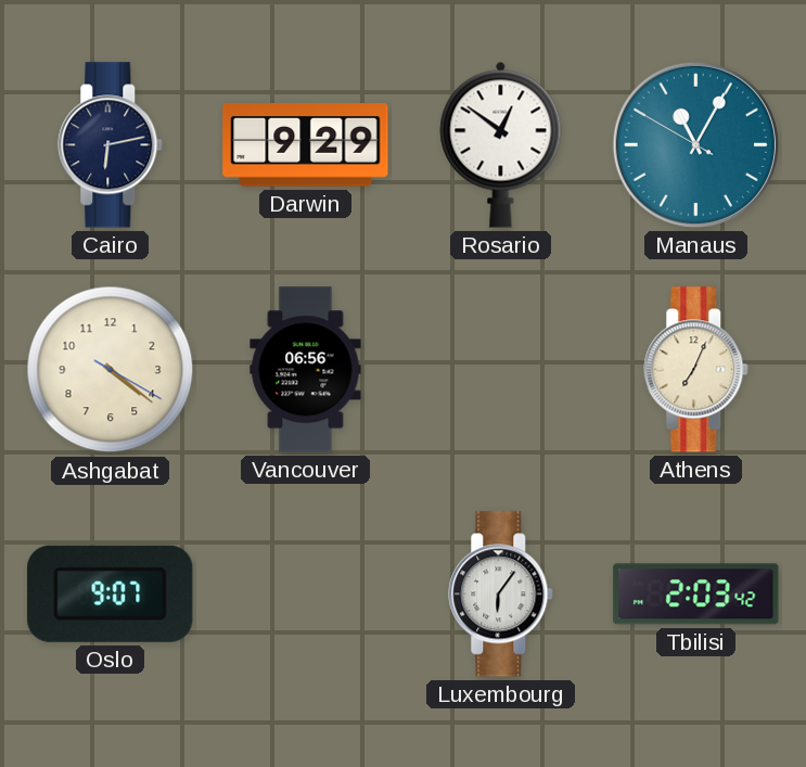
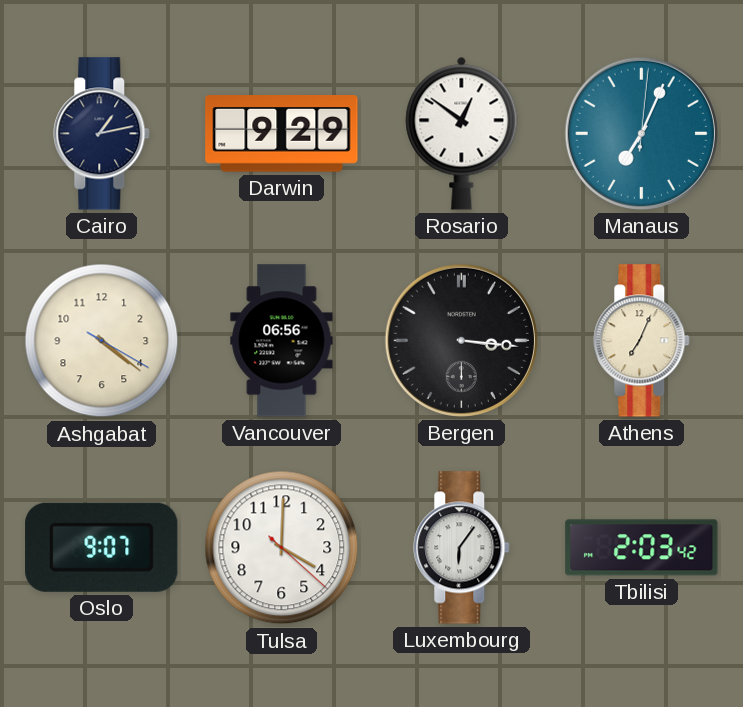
Cairo: 6:13 -> 1:13 (102, 134)
Manaus: 11:04 -> 7:04 (641, 133)
Bergen: none -> 3:16 (461, 340)
Tulsa: none -> 4:00 (282, 548)
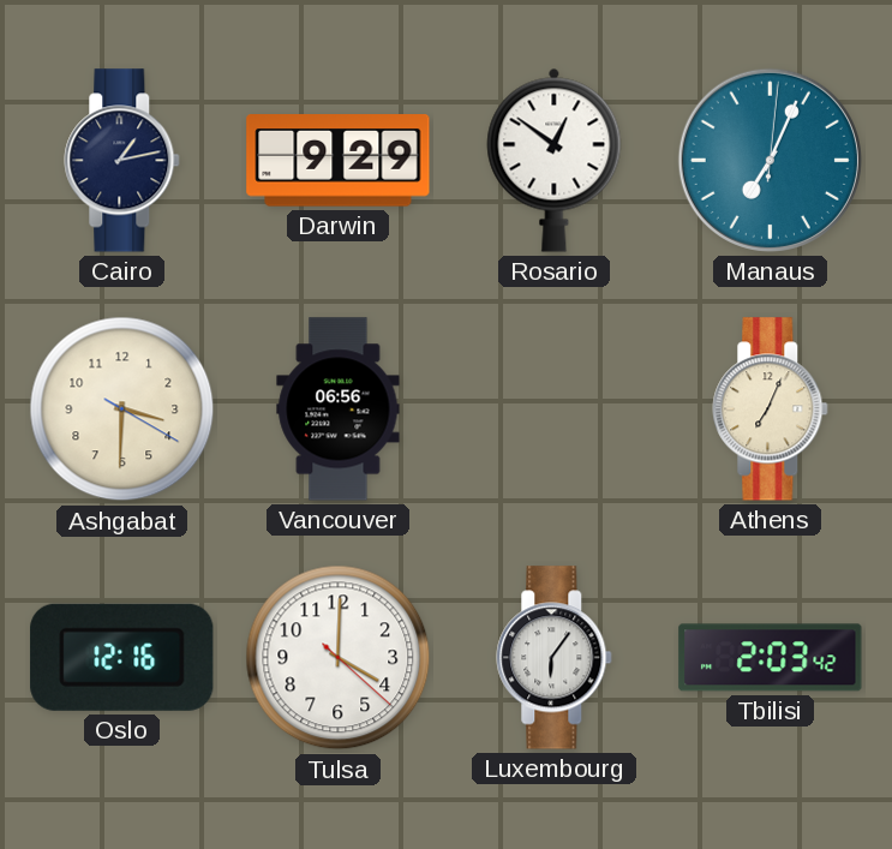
Ashgabat: 4:21 -> 3:30 (122, 409)
Bergen: 3:16 -> none (461, 340)
Oslo: 9:07 -> 12:16 (122, 657)
